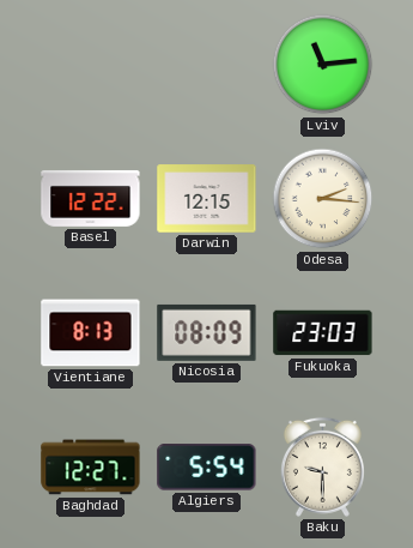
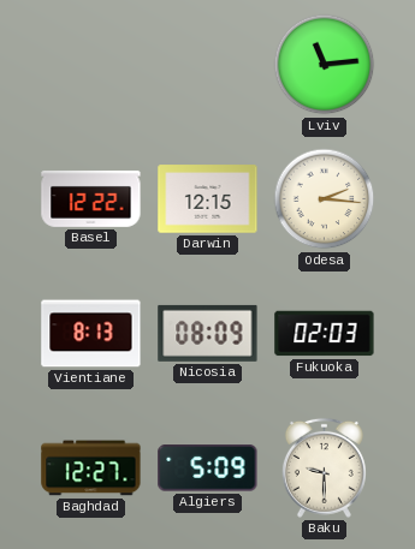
Fukuoka: 23:03 -> 02:03 (325, 334)
Algiers: 5:54 -> 5:09 (208, 469)
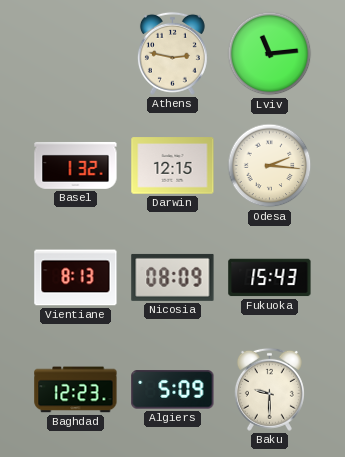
Athens: none -> 2:47 (172, 53)
Basel: 12:22 -> 1:32 (76, 166)
Fukuoka: 02:03 -> 15:43 (270, 278)
Baghdad: 12:27 -> 12:23 (76, 390)
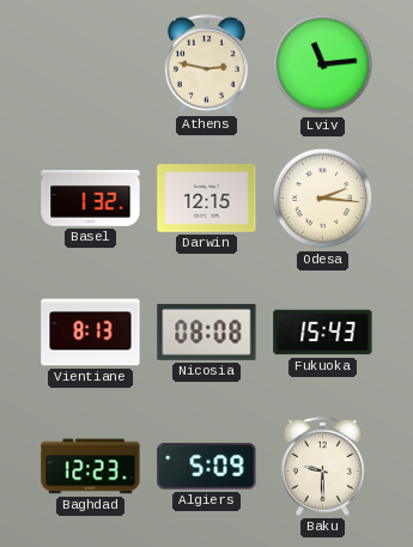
Nicosia: 08:09 -> 08:08 (207, 332)
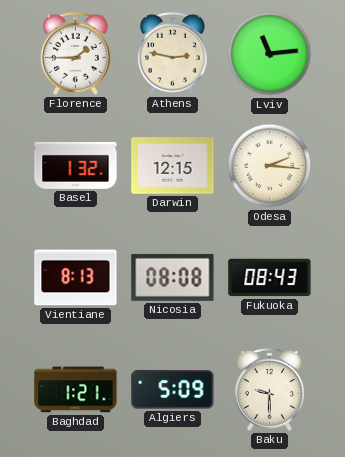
Florence: none -> 1:45 (75, 53)
Fukuoka: 15:43 -> 08:43 (270, 278)
Baghdad: 12:23 -> 1:21 (76, 390)
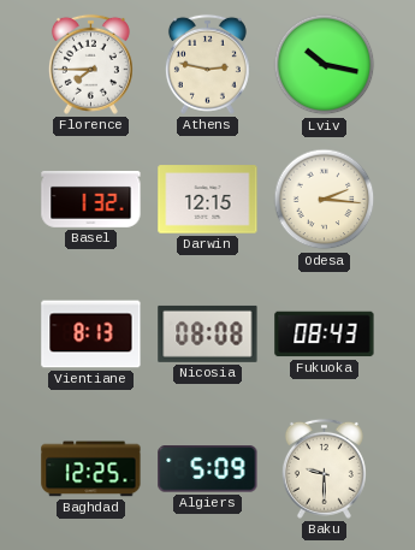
Florence: 1:45 -> 7:45 (90, 64)
Lviv: 11:14 -> 10:17 (325, 65)
Baghdad: 1:21 -> 12:25 (91, 469)
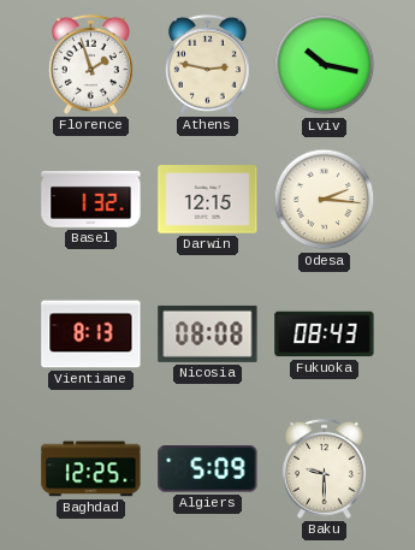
Florence: 7:45 -> 1:57 (90, 64)
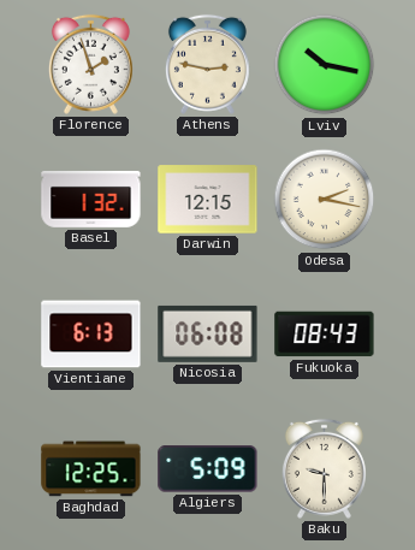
Odesa: 2:16 -> 2:17 (325, 200)
Vientiane: 8:13 -> 6:13 (91, 335)
Nicosia: 08:08 -> 06:08 (208, 333)
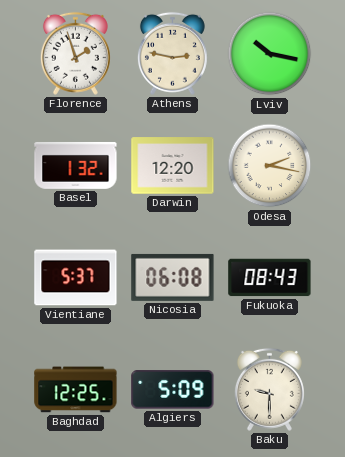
Darwin: 12:15 -> 12:20 (173, 166)
Vientiane: 6:13 -> 5:37 (76, 278)
